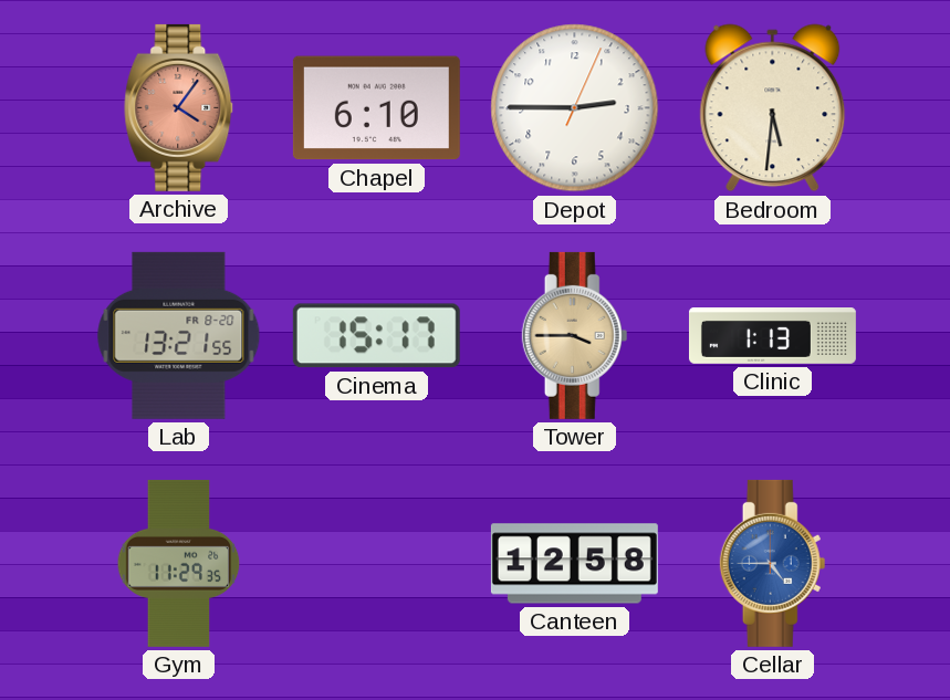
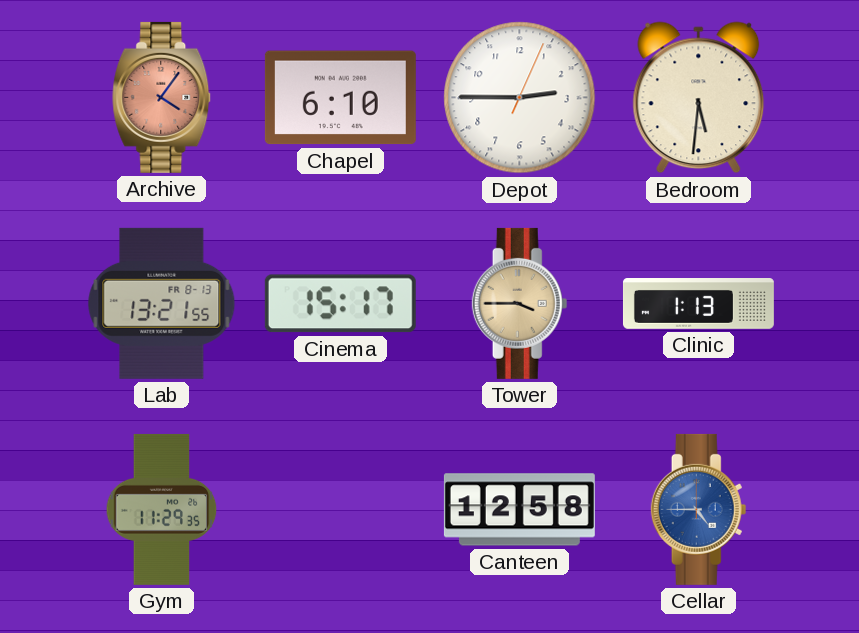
Lab date: FR 8-20 -> FR 8-13 (162, 303)
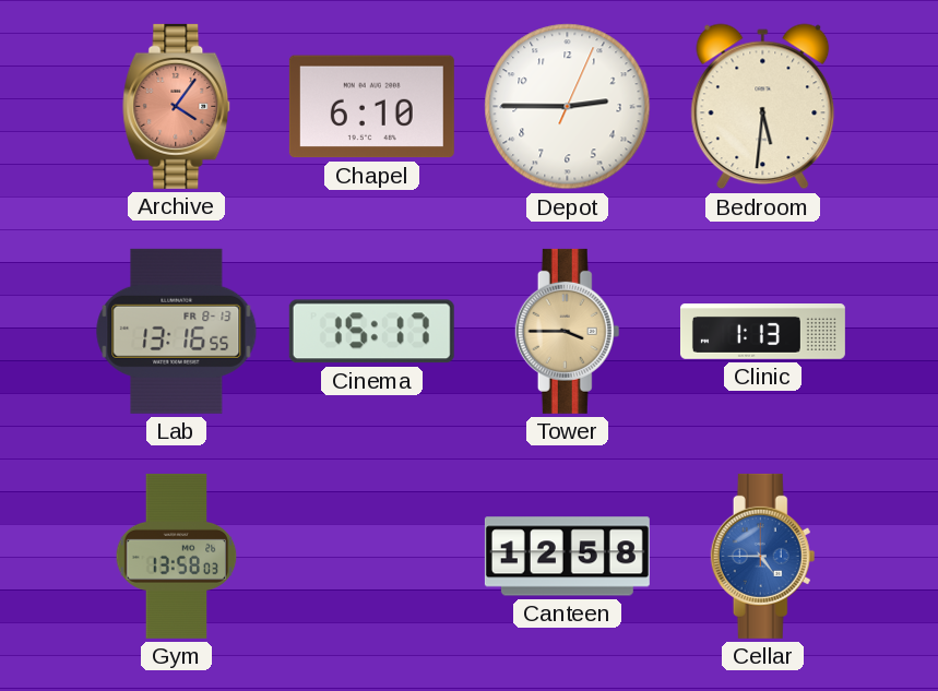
Lab: 13:21 -> 13:16 (177, 331)
Gym: 11:29 -> 13:58 (177, 556)
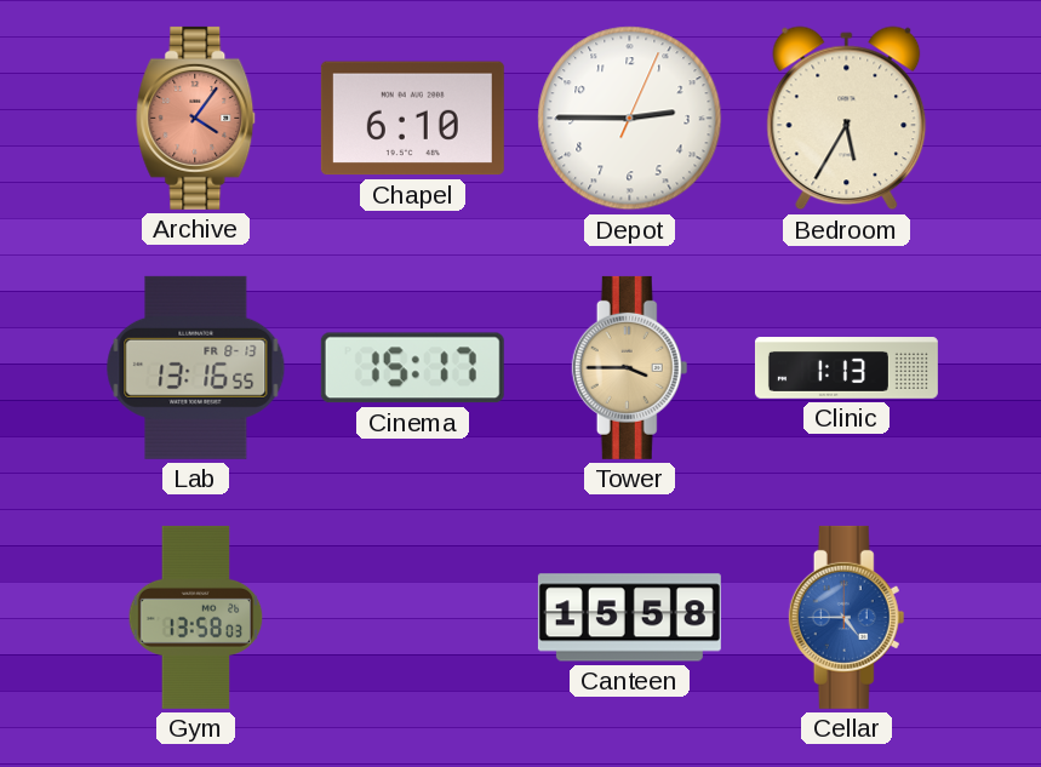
Bedroom: 5:31 -> 5:35 (847, 119)
Canteen: 12:58 -> 15:58 (629, 618)
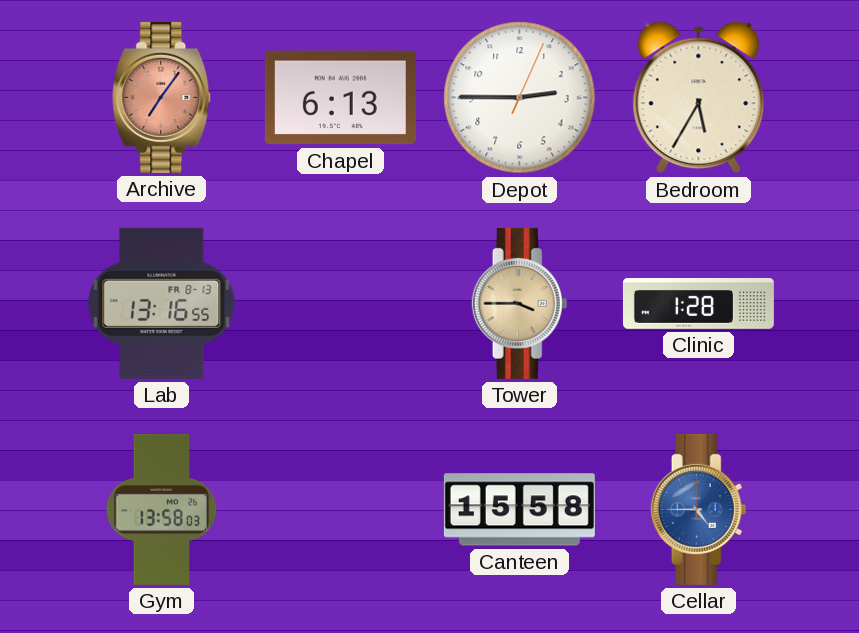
Archive: 4:06 -> 7:06 (162, 97)
Chapel: 6:10 -> 6:13 (340, 98)
Cinema: 15:17 -> none (412, 368)
Clinic: 1:13 -> 1:28 (698, 304)
